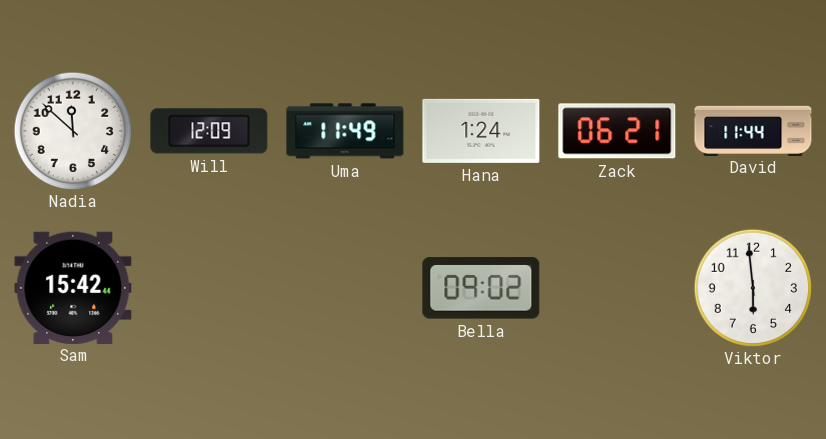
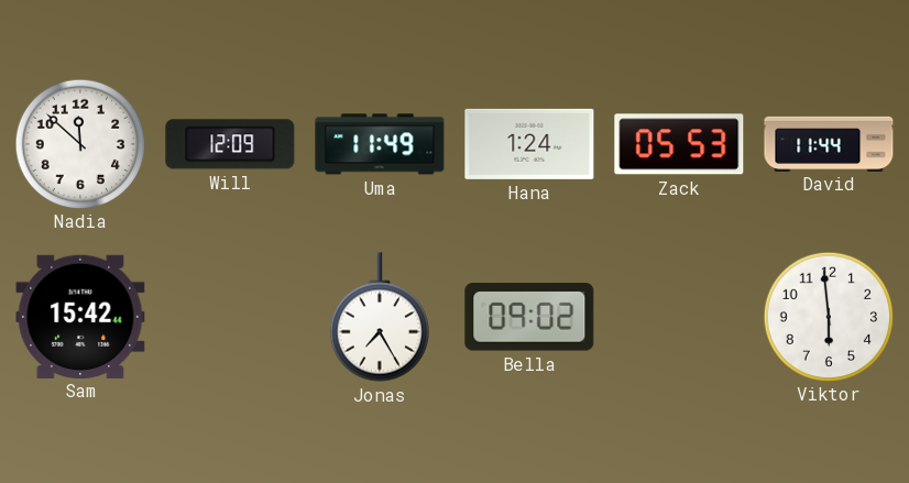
Zack: 06:21 -> 05:53 (679, 144)
Jonas: none -> 7:25 (380, 317)
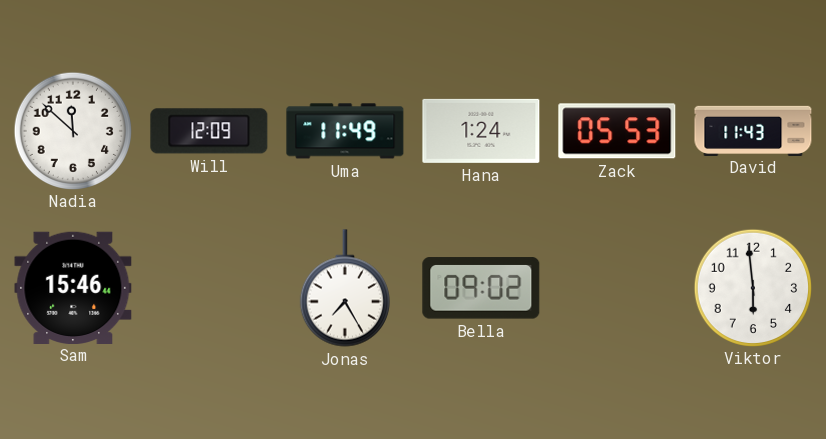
David: 11:44 -> 11:43 (753, 130)
Sam: 15:42 -> 15:46 (73, 287)
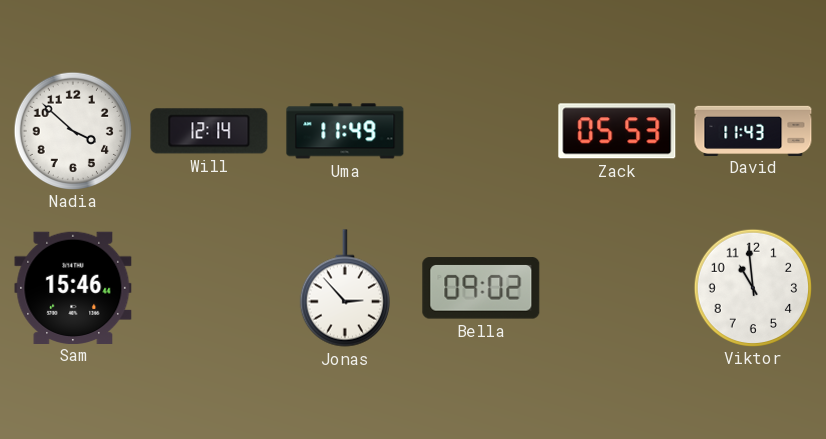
Nadia: 11:52 -> 3:52 (72, 130)
Will: 12:09 -> 12:14 (209, 131)
Hana: 1:24 -> none (481, 131)
Jonas: 7:25 -> 2:53 (345, 288)
Viktor: 5:59 -> 10:59 (752, 287)
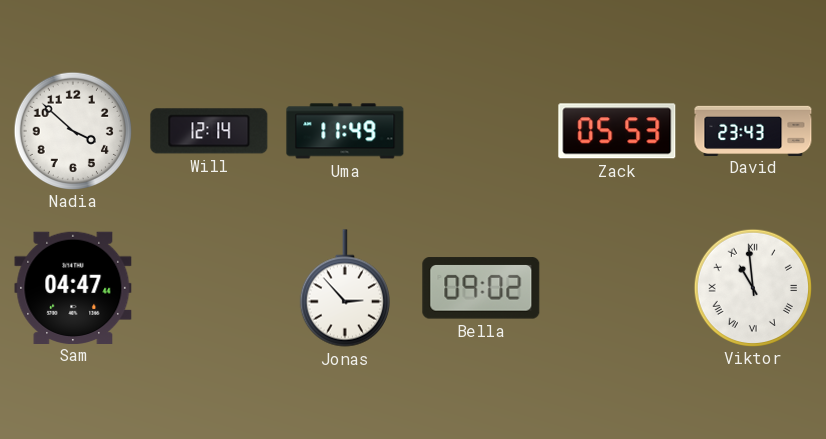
David: 11:43 -> 23:43 (753, 130)
Sam: 15:46 -> 04:47 (73, 287)
Viktor numerals: Arabic -> Roman (752, 287)
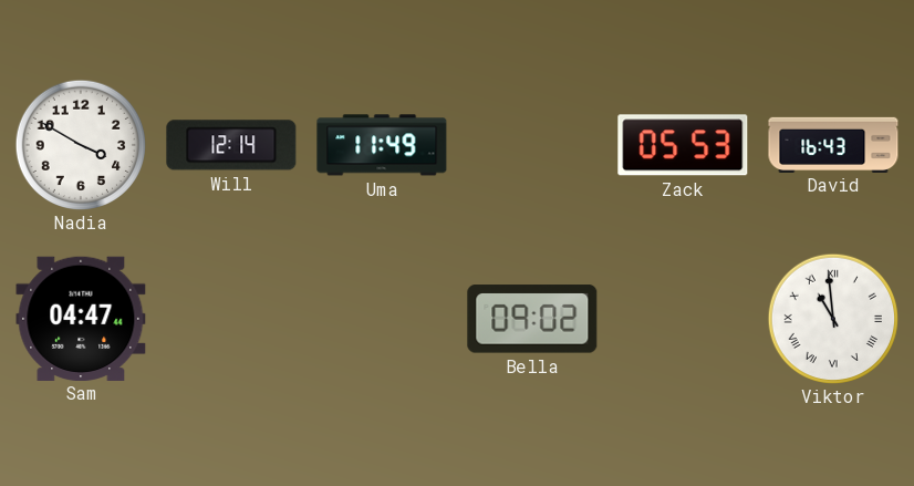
Nadia: 3:52 -> 3:50 (80, 144)
David: 23:43 -> 16:43 (833, 144)
Jonas: 2:53 -> none (345, 288)
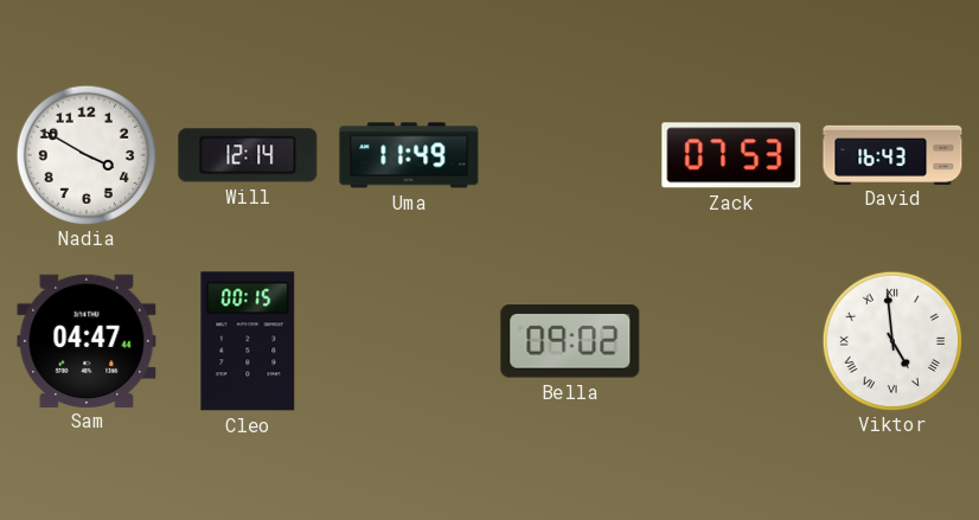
Zack: 05:53 -> 07:53 (731, 155)
Cleo: none -> 00:15 (248, 341)
Viktor: 10:59 -> 4:59 (891, 340)
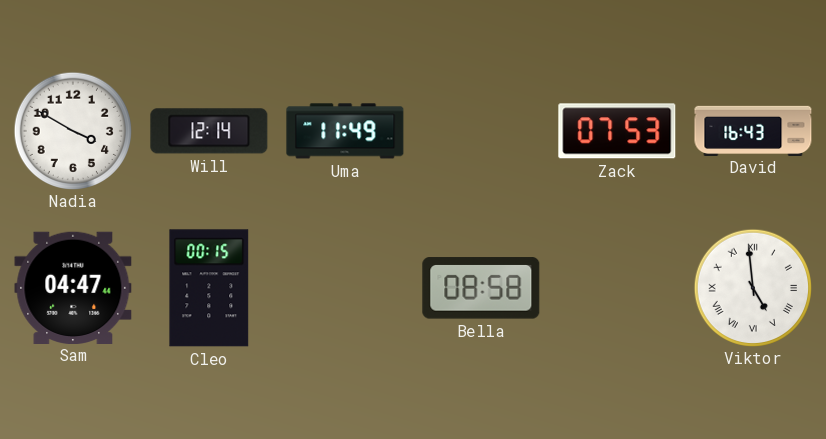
Bella: 09:02 -> 08:58 (481, 288)
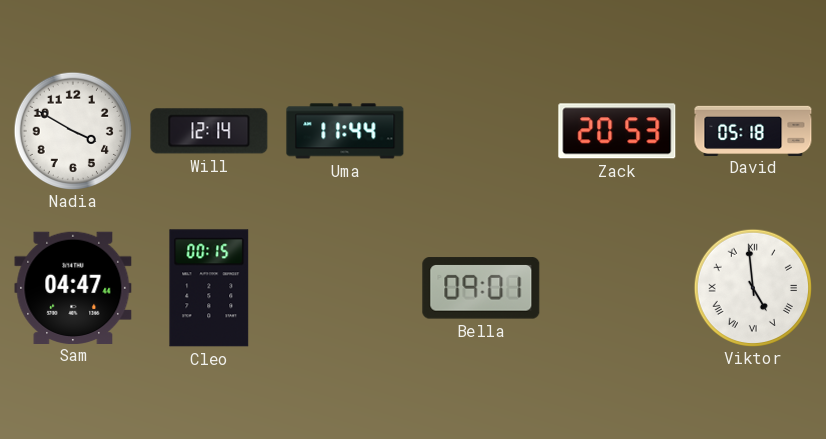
Uma: 11:49 -> 11:44 (345, 131)
Zack: 07:53 -> 20:53 (617, 131)
David: 16:43 -> 05:18 (753, 130)
Bella: 08:58 -> 09:01 (481, 288)
